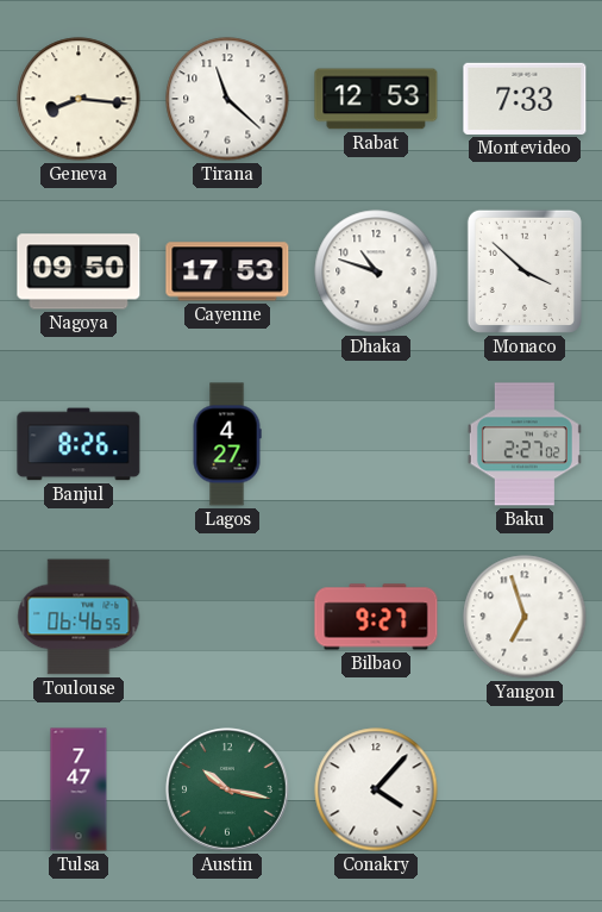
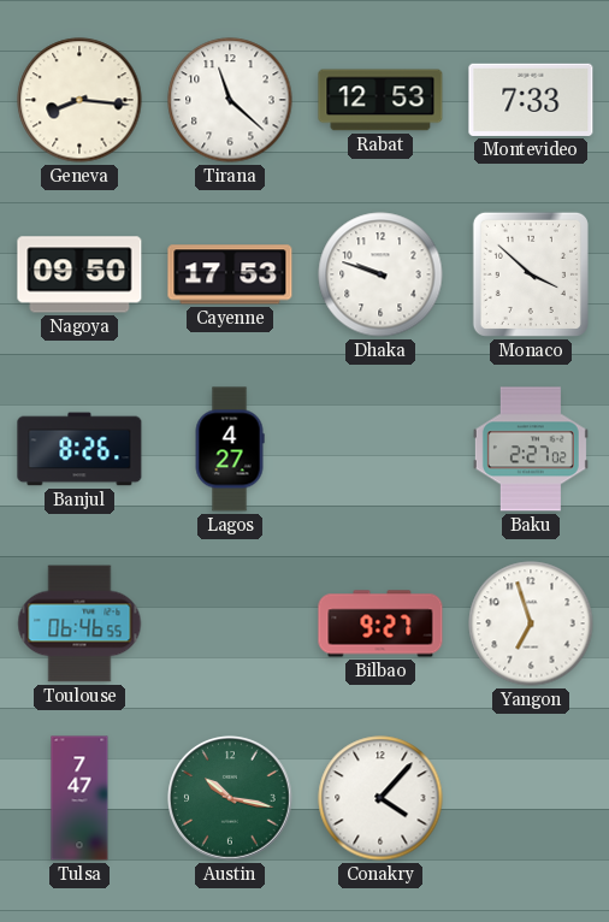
Dhaka: 10:48 -> 9:48 (380, 274)
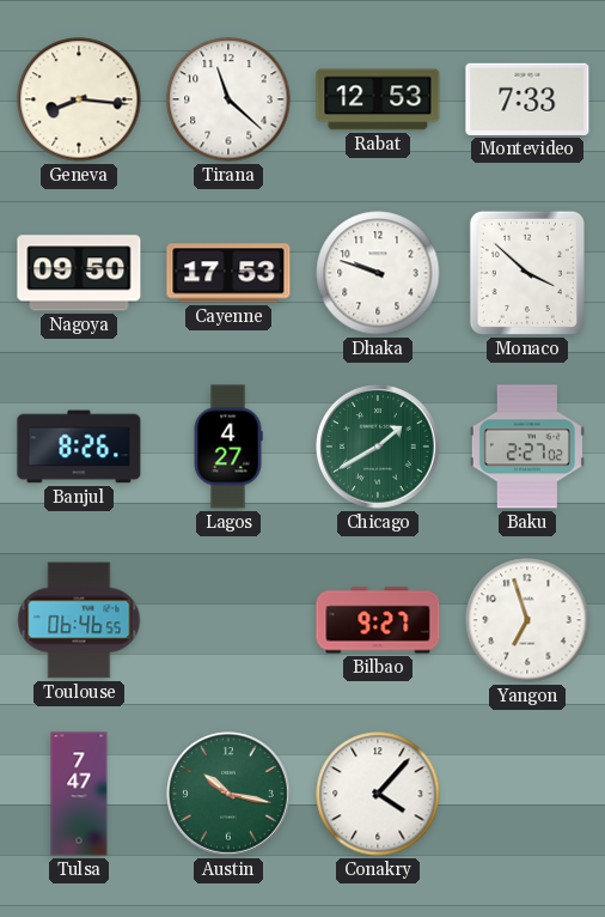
Chicago: none -> 1:40 (378, 447)
